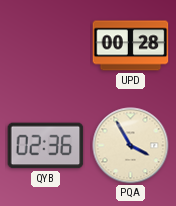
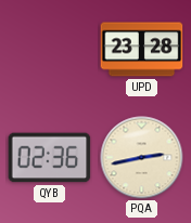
UPD: 00:28 -> 23:28 (142, 50)
PQA: 3:55 -> 2:43 (142, 158)
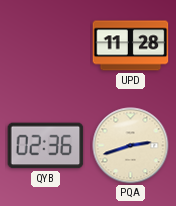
UPD: 23:28 -> 11:28 (131, 46)
PQA: 2:43 -> 2:42 (131, 146)
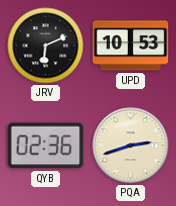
JRV: none -> 6:11 (46, 46)
UPD: 11:28 -> 10:53 (131, 46)
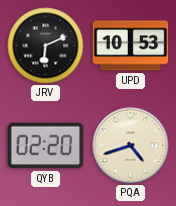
QYB: 02:36 -> 02:20 (46, 146)
PQA: 2:42 -> 4:42 (131, 146)
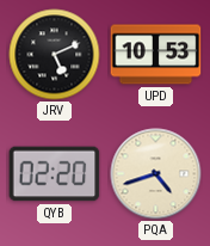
JRV: 6:11 -> 5:11 (55, 55)
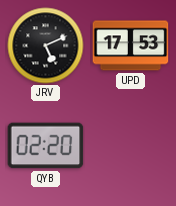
UPD: 10:53 -> 17:53 (131, 46)
PQA: 4:42 -> none (156, 174)
